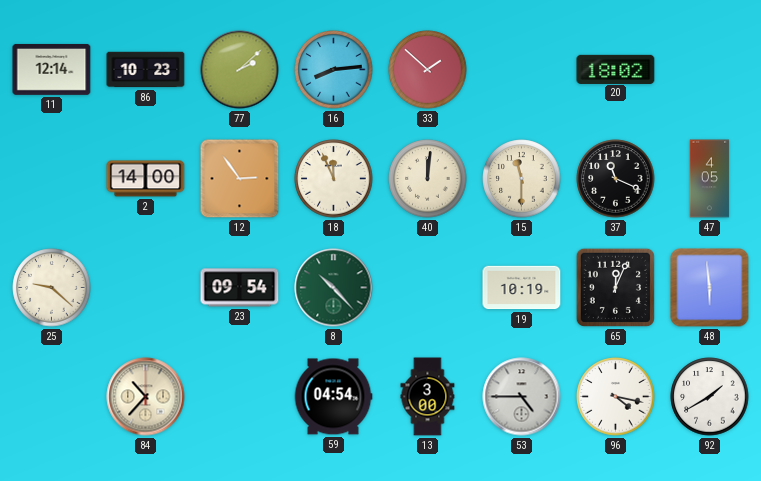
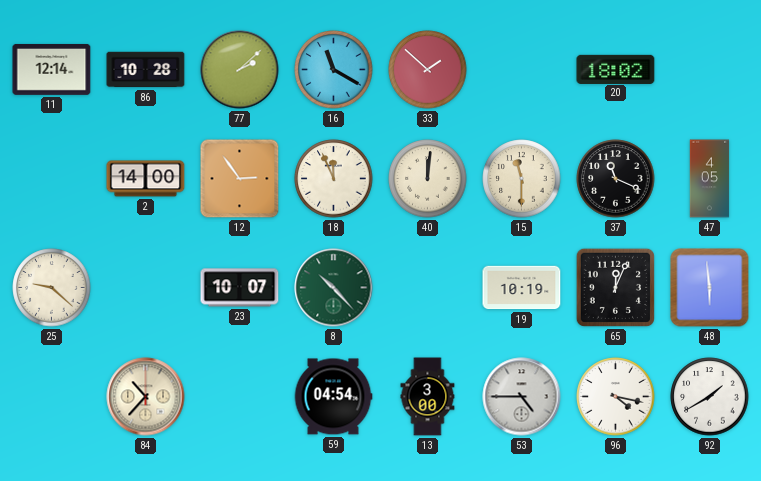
86: 10:23 -> 10:28 (146, 70)
16: 8:14 -> 11:20 (334, 70)
23: 09:54 -> 10:07 (240, 288)
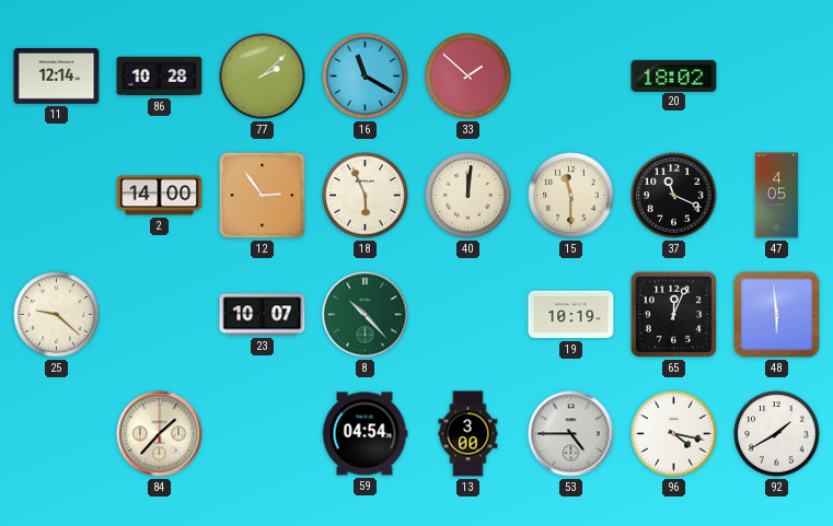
18: 11:56 -> 5:56 (366, 196)
84: 10:37 -> 1:37 (160, 434)
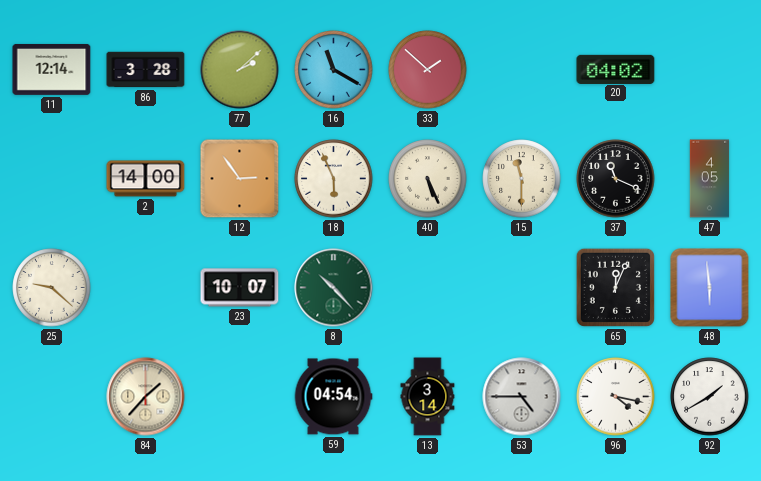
86: 10:28 -> 3:28 (146, 70)
20: 18:02 -> 04:02 (616, 69)
40: 12:01 -> 5:26 (428, 179)
19: 10:19 -> none (571, 315)
13: 3:00 -> 3:14 (428, 397)
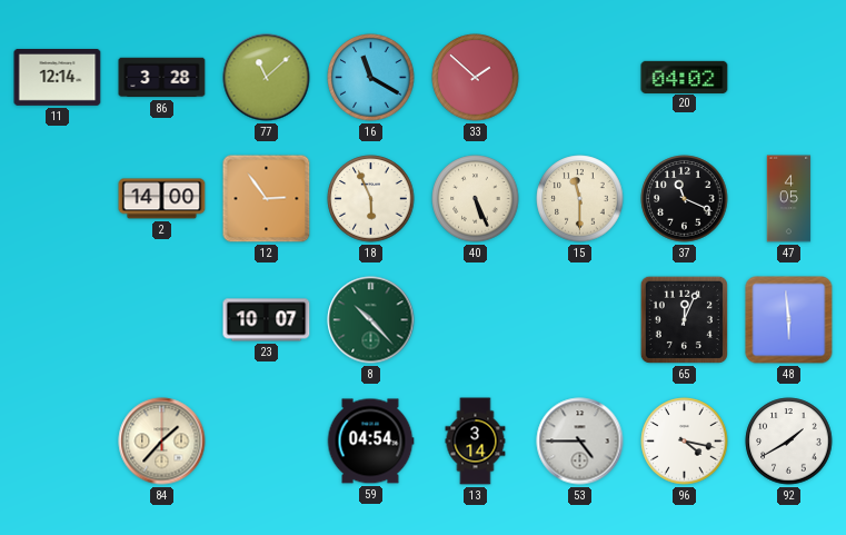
77: 2:08 -> 11:08 (267, 78)
25: 9:22 -> none (52, 288)
